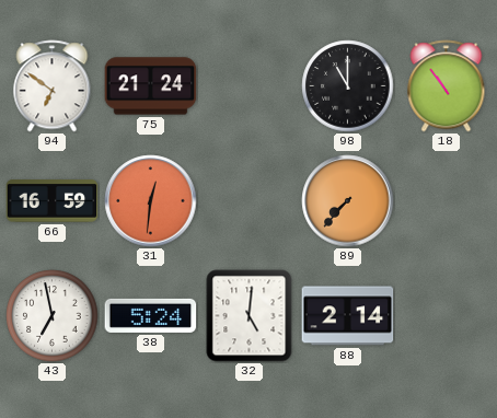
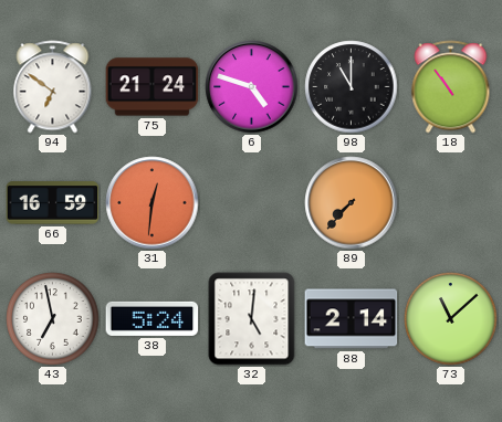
6: none -> 4:48 (252, 87)
73: none -> 11:08 (451, 319)
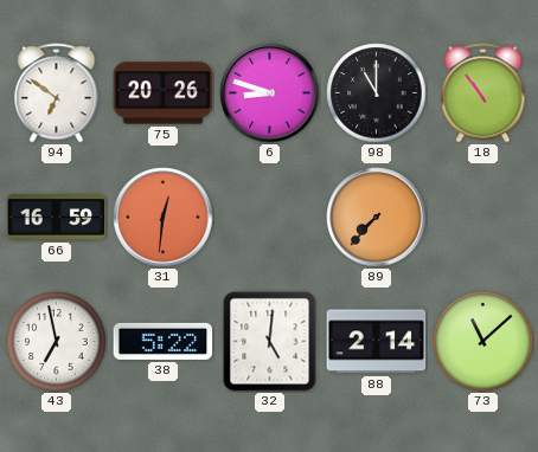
75: 21:24 -> 20:26 (164, 93)
6: 4:48 -> 8:48 (270, 93)
38: 5:24 -> 5:22 (164, 341)
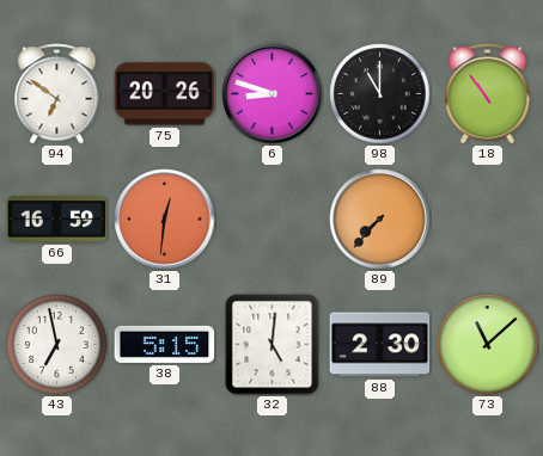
38: 5:22 -> 5:15 (165, 344)
88: 2:14 -> 2:30 (380, 345)
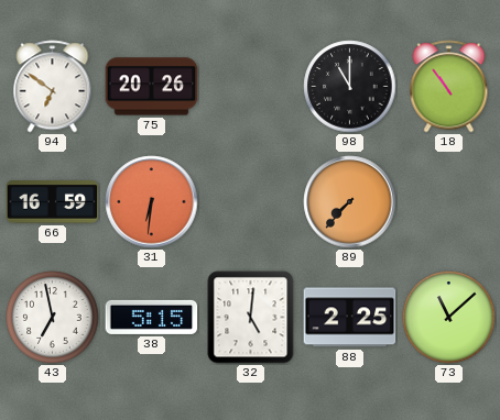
6: 8:48 -> none (273, 94)
31: 12:31 -> 6:31 (152, 202)
88: 2:30 -> 2:25 (350, 318)
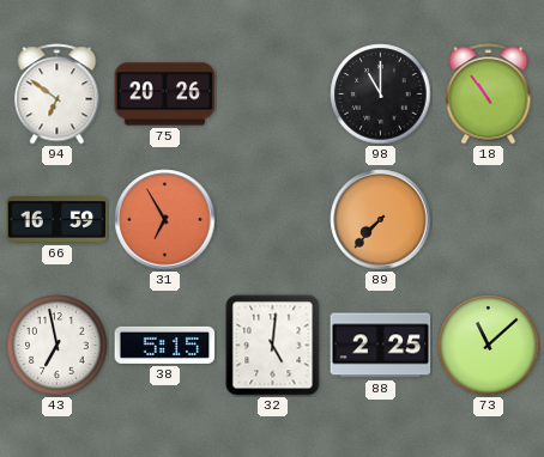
31: 6:31 -> 6:55 (165, 220)
